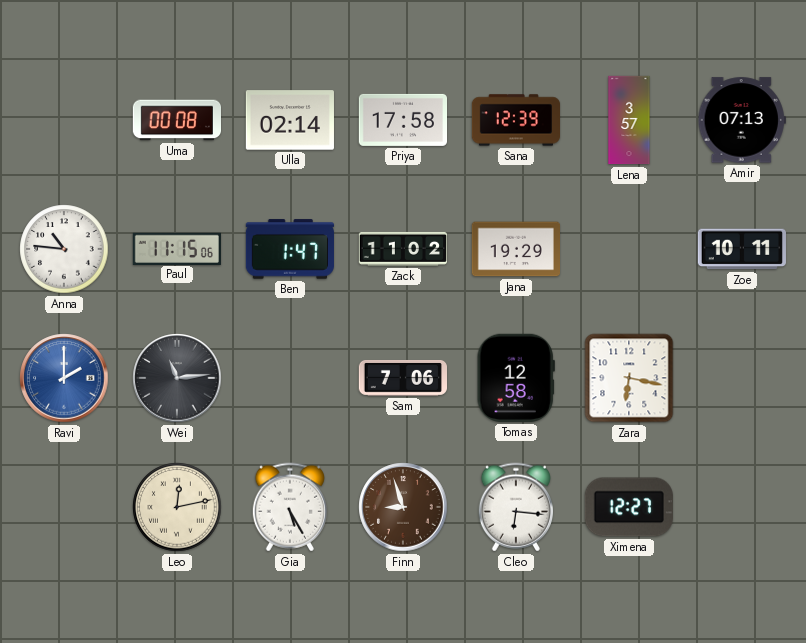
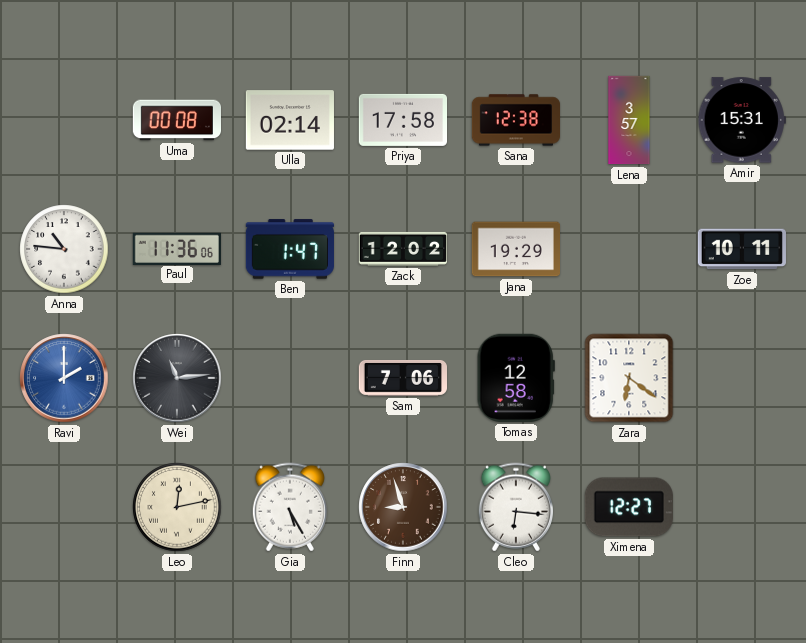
Sana: 12:39 -> 12:38 (516, 120)
Amir: 07:13 -> 15:31 (742, 120)
Paul: 11:15 -> 11:36 (177, 248)
Zack: 11:02 -> 12:02 (402, 249)
Zara: 6:17 -> 6:21 (629, 378)
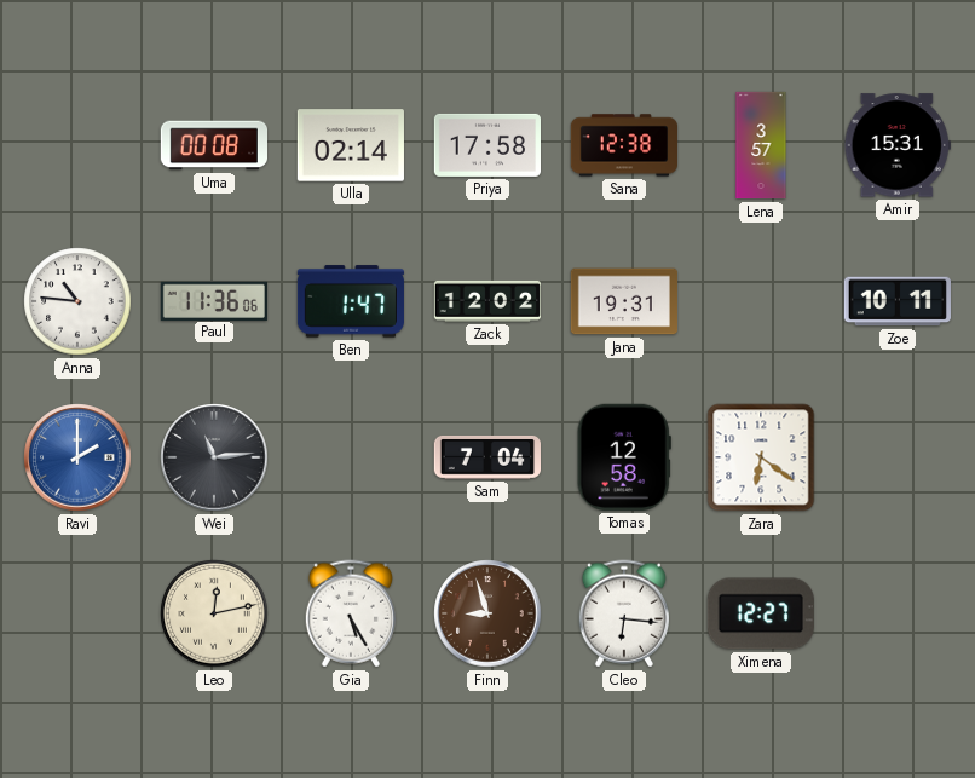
Jana: 19:29 -> 19:31 (623, 301)
Sam: 7:06 -> 7:04 (486, 457)
